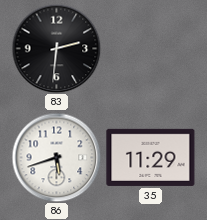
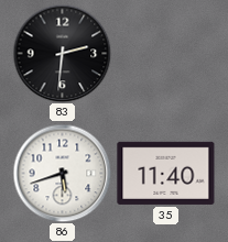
35: 11:29 -> 11:40 (166, 173)
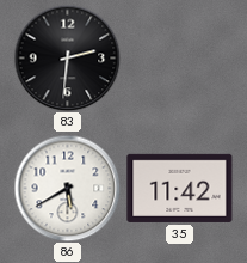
86: 5:42 -> 5:40 (67, 188)
35: 11:40 -> 11:42 (180, 188)
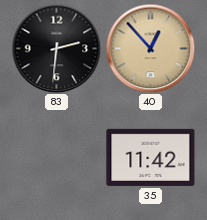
40: none -> 12:53 (150, 48)
86: 5:40 -> none (67, 188)
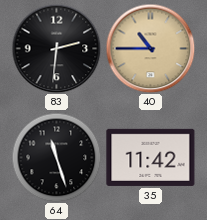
40: 12:53 -> 10:45 (150, 48)
64: none -> 11:27 (56, 157)
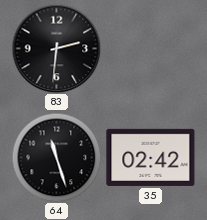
40: 10:45 -> none (150, 48)
35: 11:42 -> 02:42 (151, 157)
